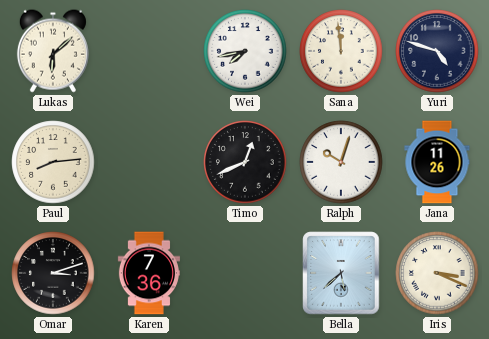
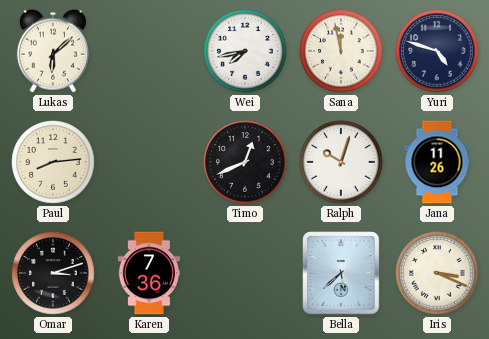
Sana: 11:59 -> 11:58 (341, 51)
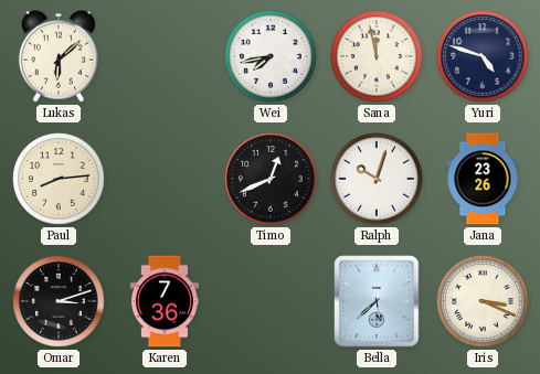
Jana: 11:26 -> 23:26 (483, 179)
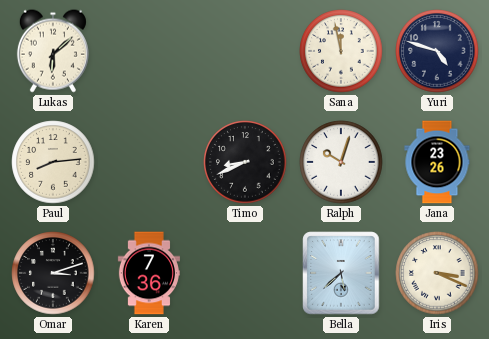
Wei: 7:43 -> none (271, 56)
Timo: 12:41 -> 8:41 (245, 162)
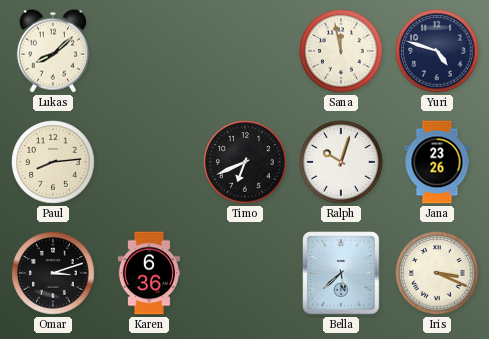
Lukas: 6:08 -> 8:08 (53, 51)
Timo: 8:41 -> 6:41 (245, 162)
Karen: 7:36 -> 6:36 (149, 273)
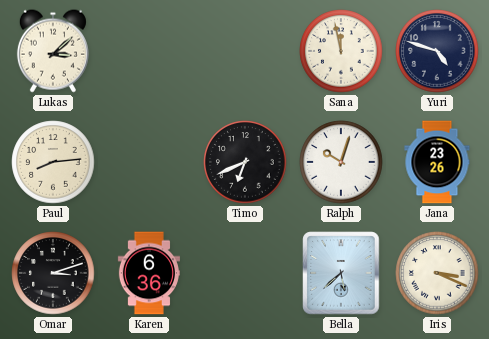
Lukas: 8:08 -> 3:08 (53, 51)
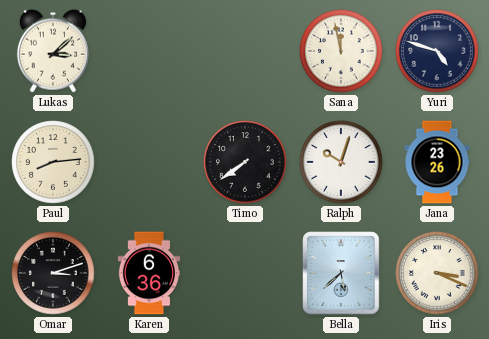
Timo: 6:41 -> 7:39 (245, 162)
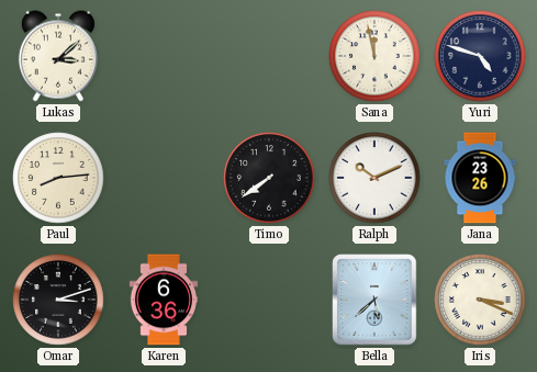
Ralph: 10:03 -> 10:11 (374, 178)
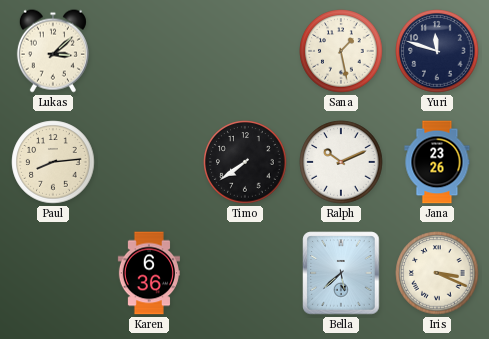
Sana: 11:58 -> 1:28 (341, 51)
Yuri: 4:48 -> 11:48 (437, 51)
Omar: 3:12 -> none (58, 300)
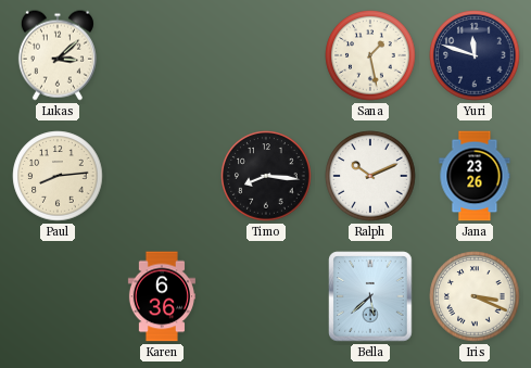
Timo: 7:39 -> 8:16 (266, 176)
